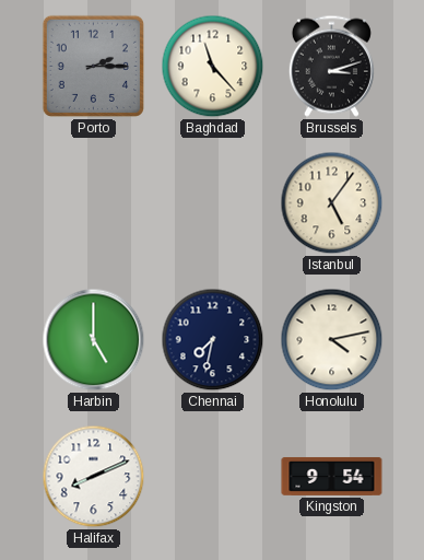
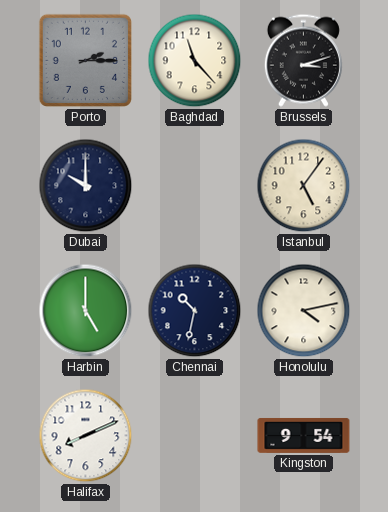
Dubai: none -> 10:00 (86, 186)
Chennai: 7:32 -> 10:32 (195, 311)
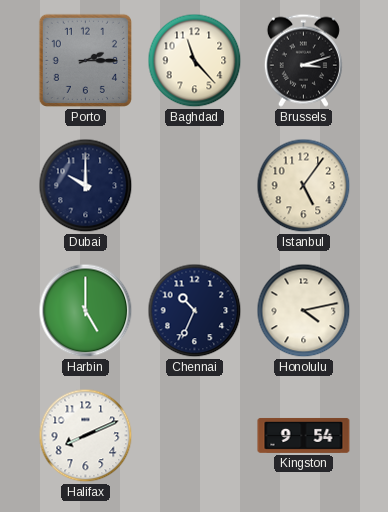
Chennai: 10:32 -> 10:34 (195, 311)
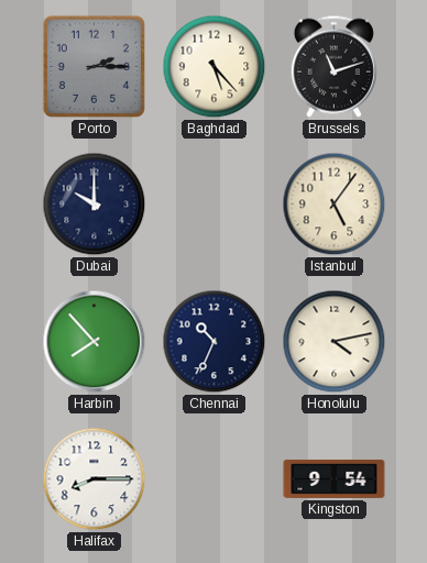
Baghdad: 11:23 -> 5:23 (215, 67)
Brussels: 3:12 -> 11:12 (333, 66)
Harbin: 5:00 -> 7:53 (95, 342)
Halifax: 8:11 -> 8:15 (95, 479)
